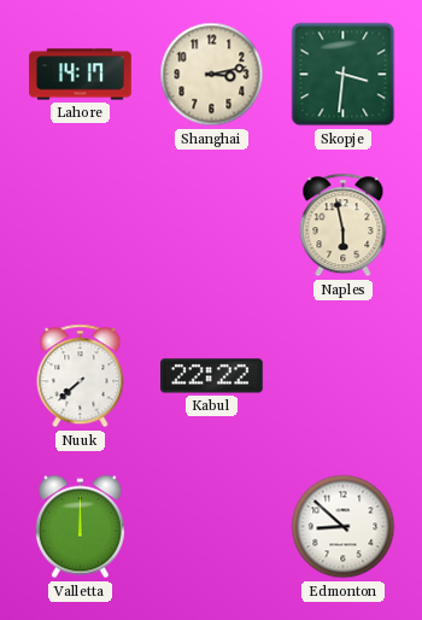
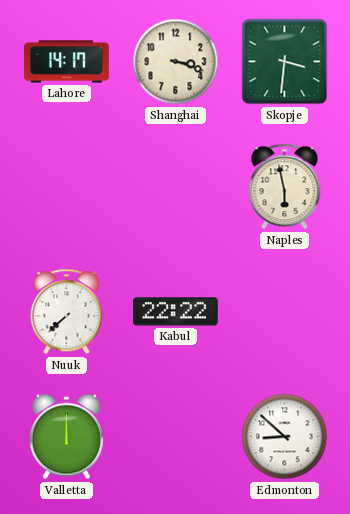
Shanghai: 3:13 -> 3:18 (176, 62)
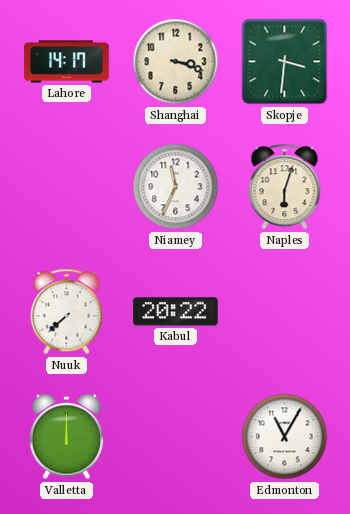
Niamey: none -> 11:34 (176, 187)
Naples: 5:58 -> 6:03 (285, 187)
Kabul: 22:22 -> 20:22 (176, 312)
Edmonton: 8:52 -> 11:05 (285, 437)
